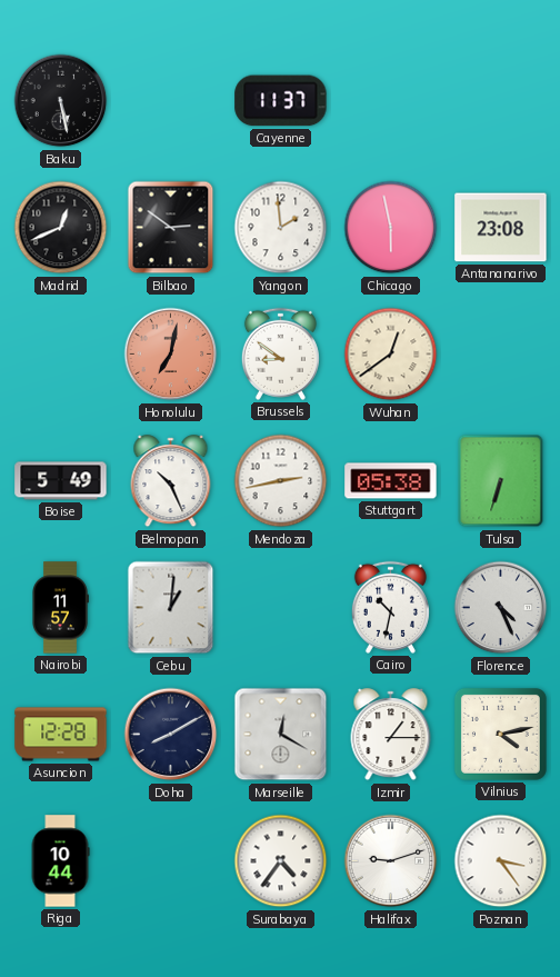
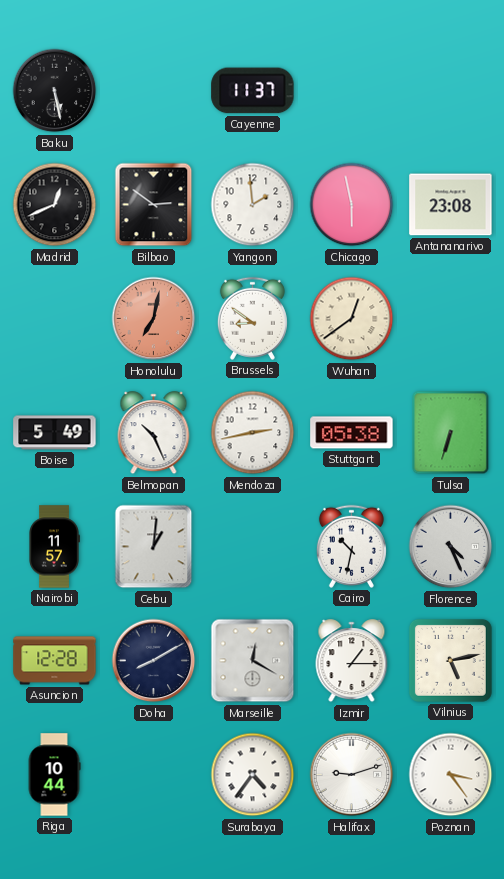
Vilnius: 4:13 -> 5:13 (450, 660)
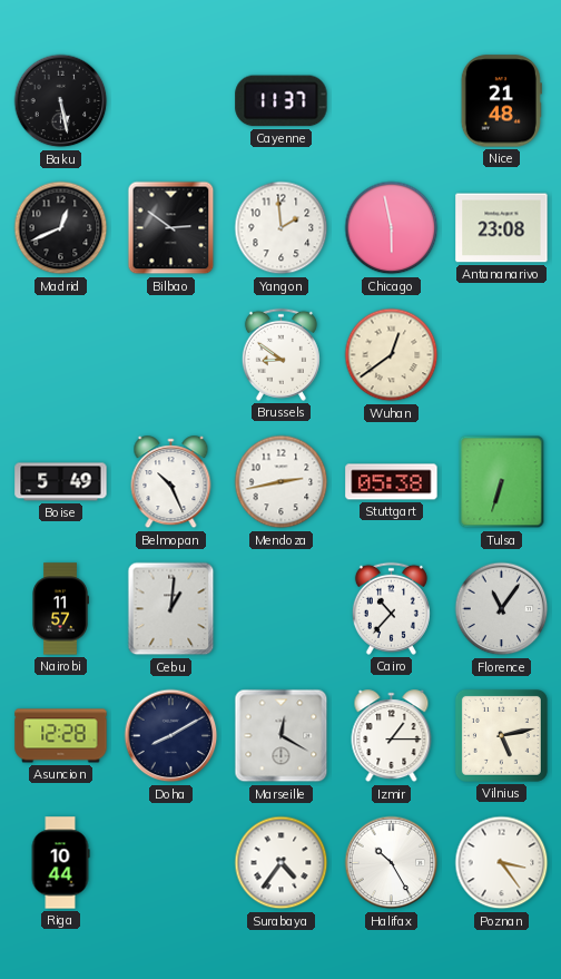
Nice: none -> 21:48 (501, 101)
Honolulu: 7:02 -> none (154, 319)
Cairo: 10:32 -> 10:37 (391, 608)
Florence: 4:26 -> 11:06 (502, 609)
Halifax: 9:12 -> 10:25 (392, 863)
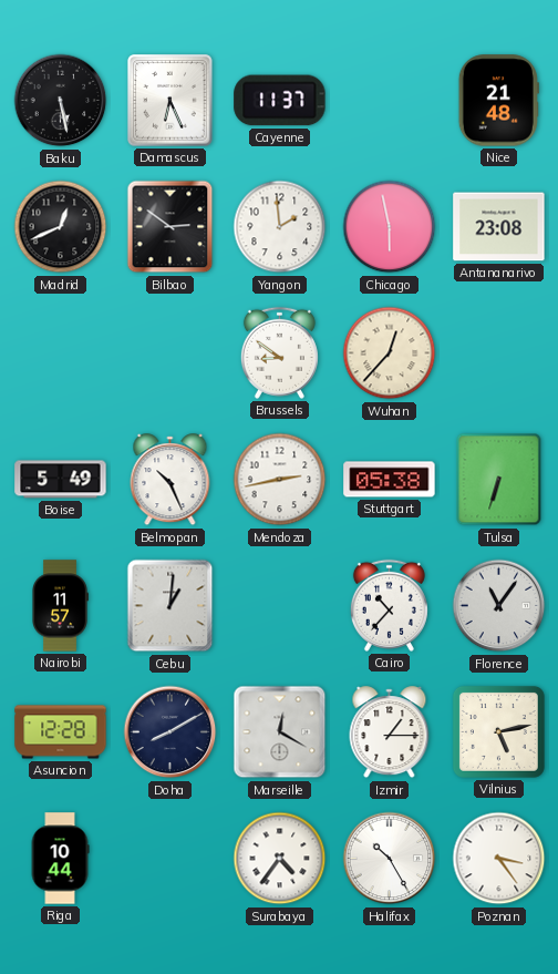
Damascus: none -> 6:26 (170, 101)
Wuhan: 12:39 -> 12:37 (390, 353)
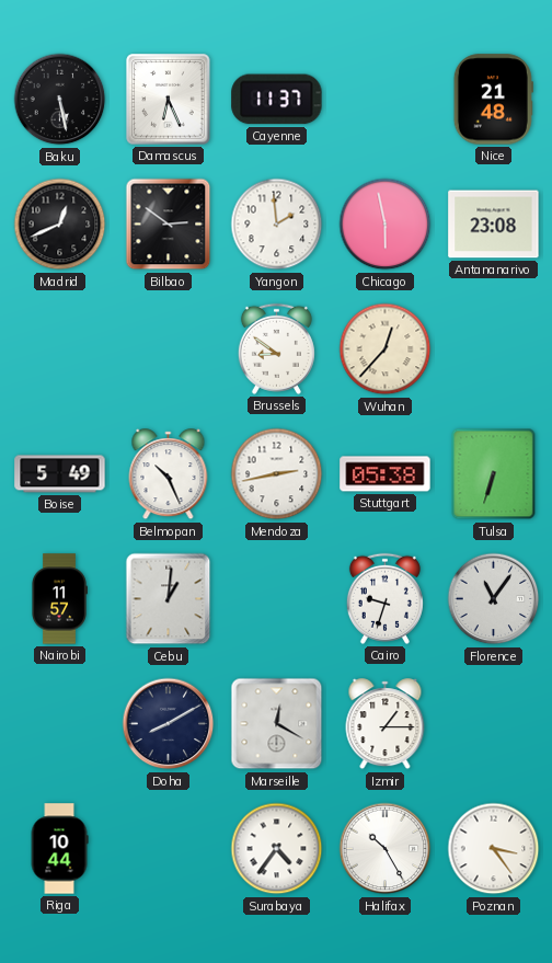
Cairo: 10:37 -> 9:33 (384, 598)
Asuncion: 12:28 -> none (61, 732)
Vilnius: 5:13 -> none (498, 731)
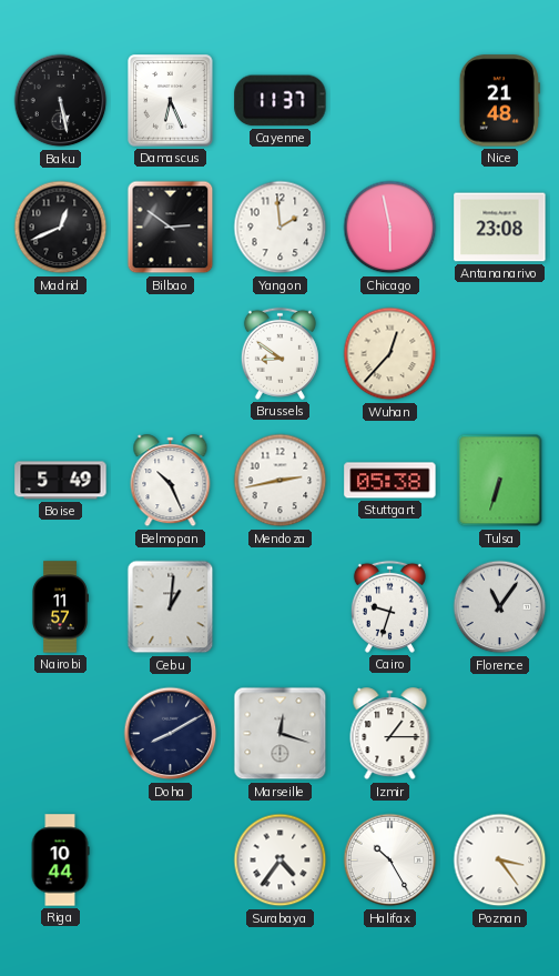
Marseille: 12:20 -> 12:18 (281, 734)
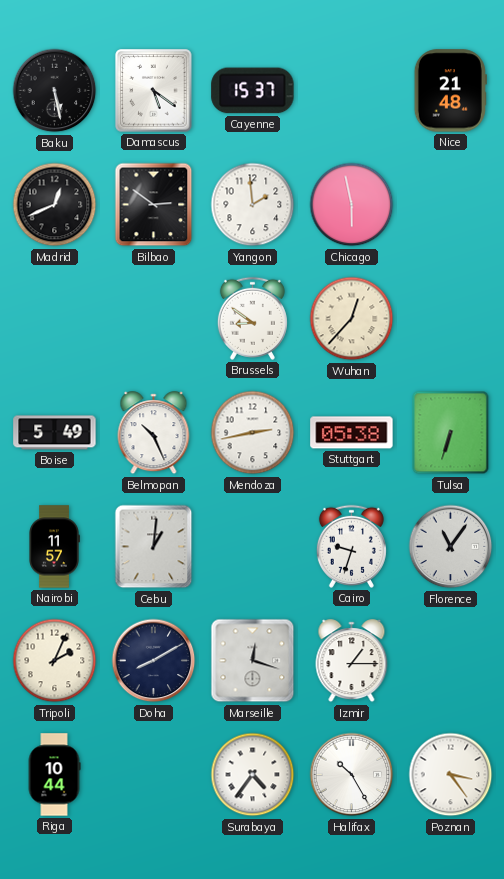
Damascus: 6:26 -> 5:21 (154, 91)
Cayenne: 11:37 -> 15:37 (253, 91)
Antananarivo: 23:08 -> none (500, 228)
Tripoli: none -> 2:04 (55, 661)
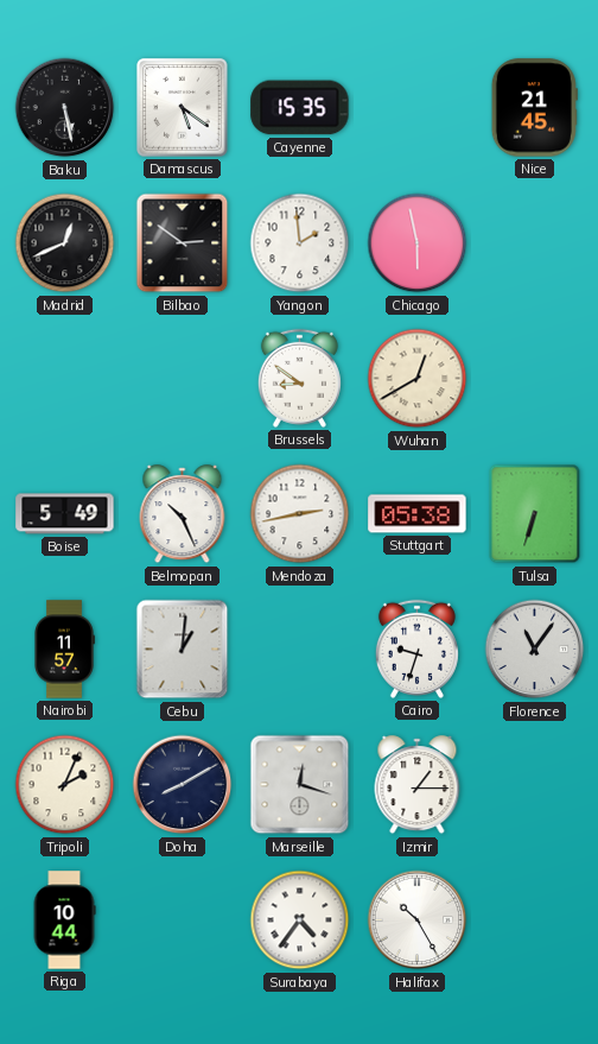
Cayenne: 15:37 -> 15:35 (300, 108)
Nice: 21:48 -> 21:45 (534, 108)
Wuhan: 12:37 -> 12:40 (418, 379)
Poznan: 3:24 -> none (451, 775)
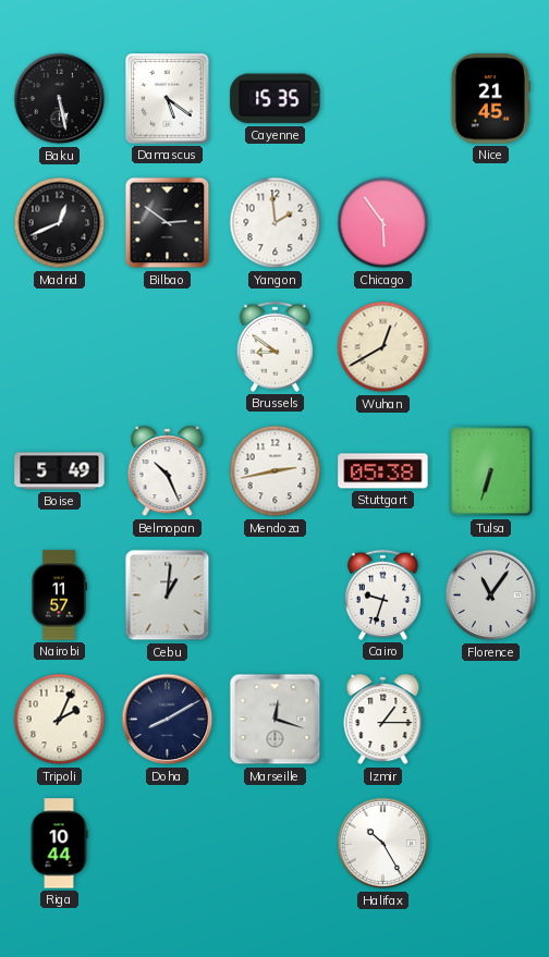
Chicago: 5:58 -> 5:54 (383, 223)
Surabaya: 4:36 -> none (300, 920)
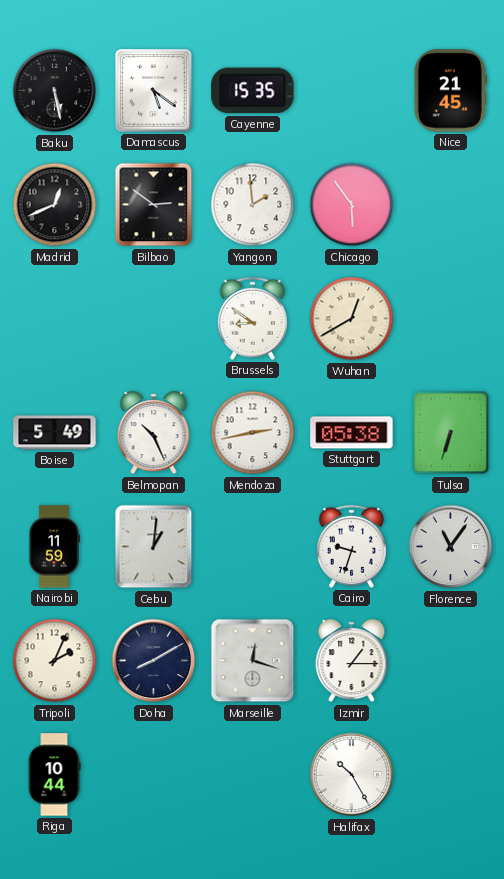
Nairobi: 11:57 -> 11:59 (54, 547)
